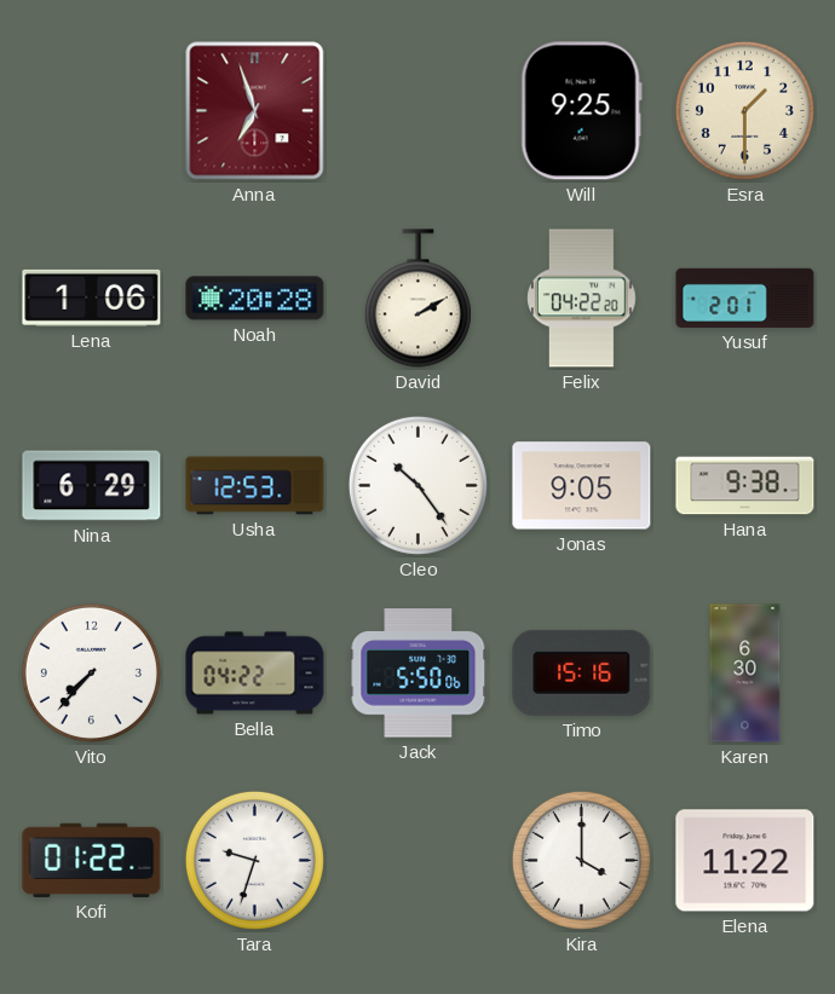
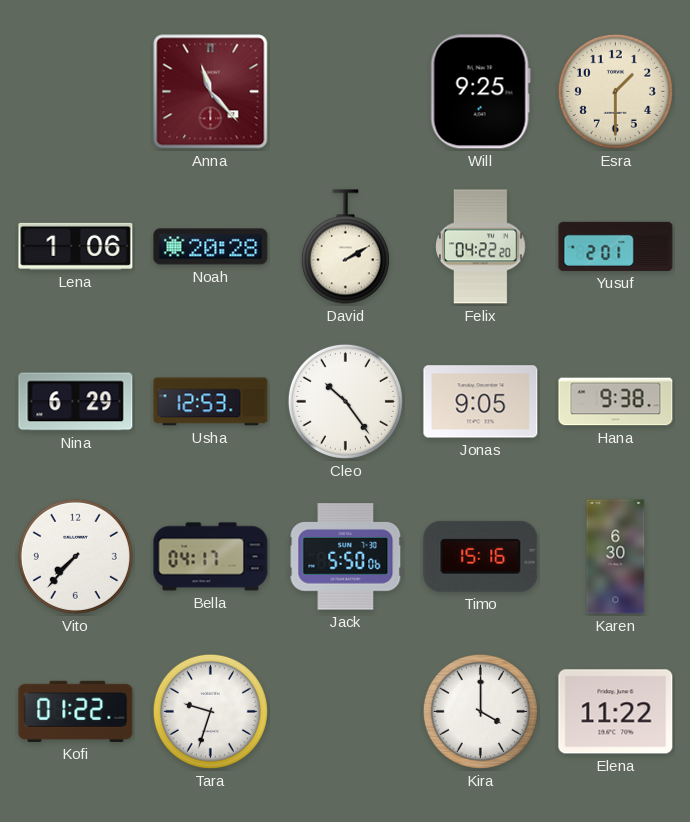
Anna: 6:57 -> 11:23 (211, 92)
Bella: 04:22 -> 04:17 (211, 557)
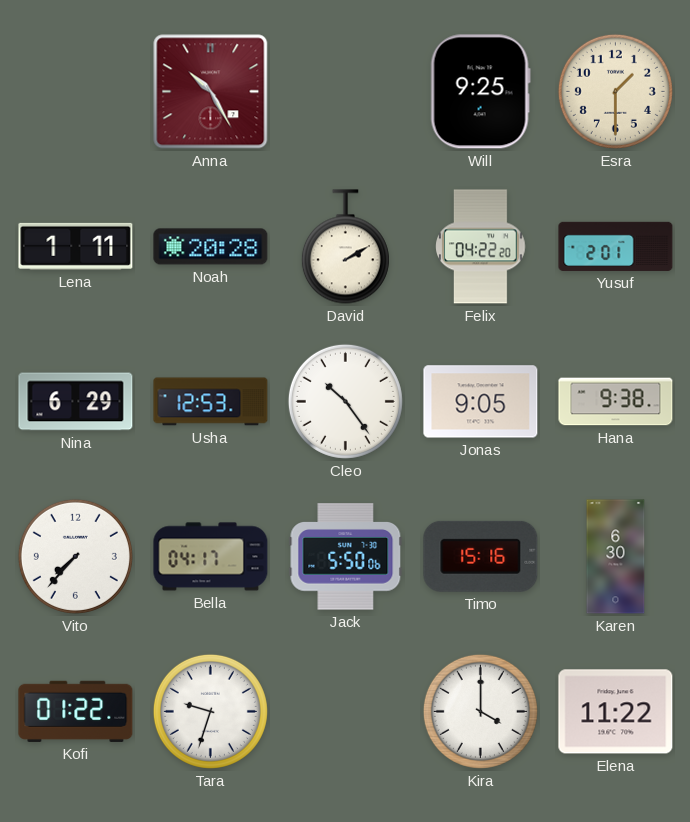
Anna: 11:23 -> 10:25 (211, 92)
Lena: 1:06 -> 1:11 (76, 246)
